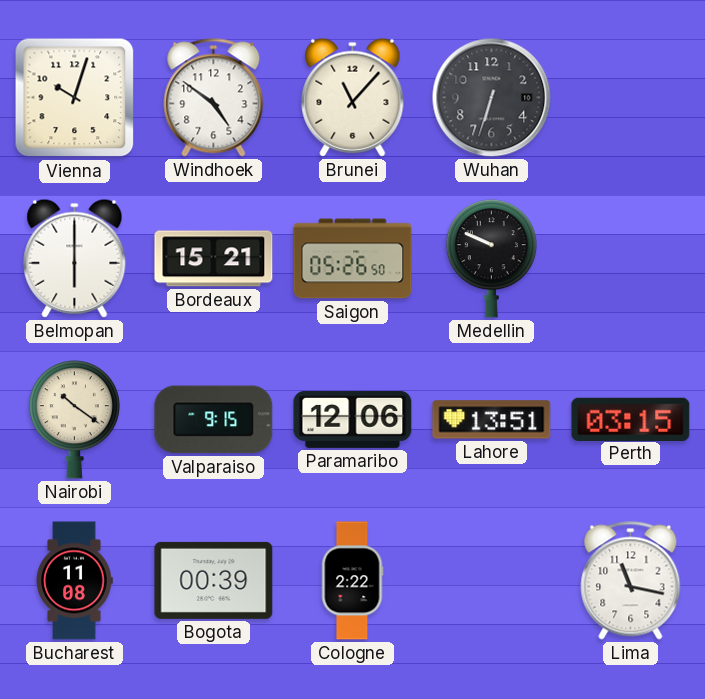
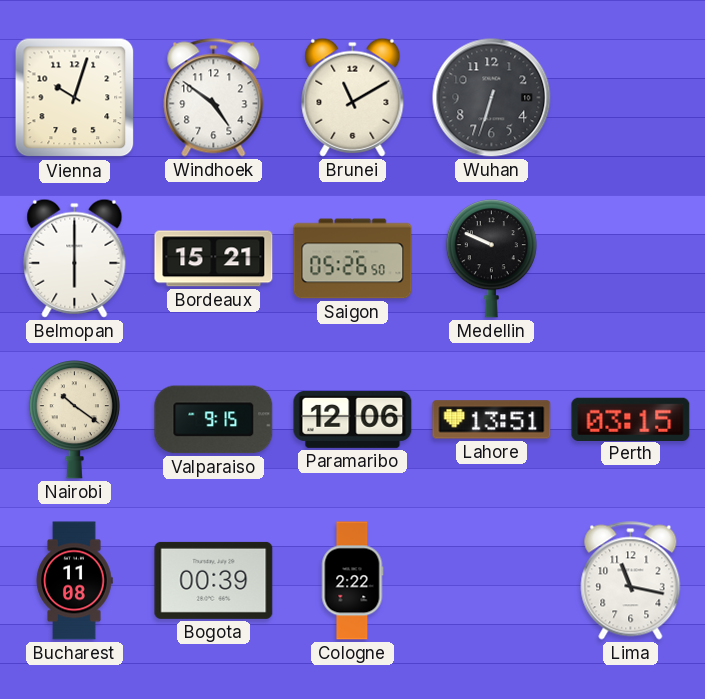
Brunei: 11:07 -> 11:10 (353, 97)
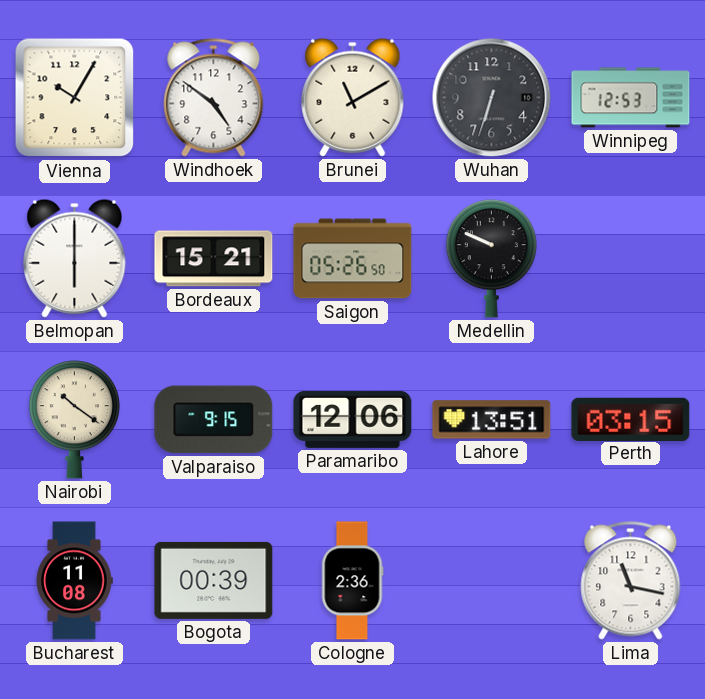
Vienna: 10:03 -> 10:05 (75, 98)
Winnipeg: none -> 12:53 (631, 98)
Cologne: 2:22 -> 2:36 (352, 581)
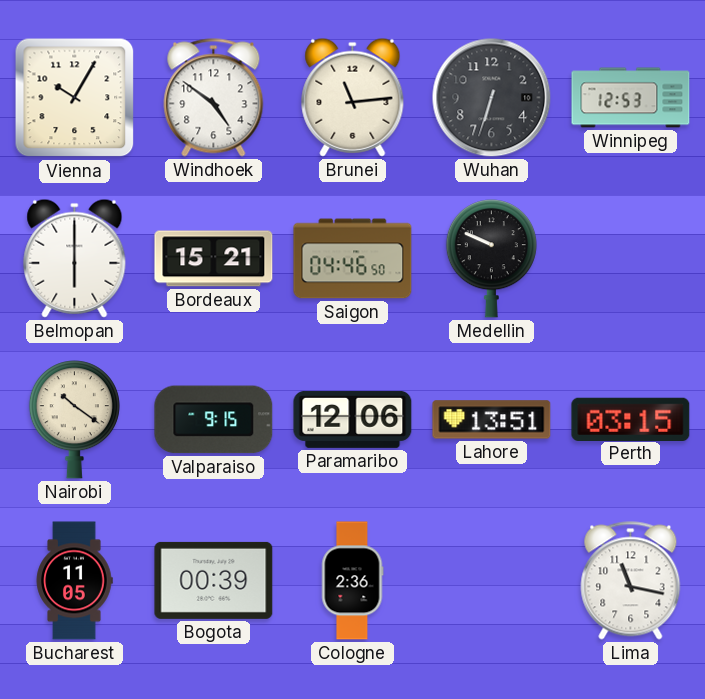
Brunei: 11:10 -> 11:14 (353, 97)
Saigon: 05:26 -> 04:46 (353, 259)
Bucharest: 11:08 -> 11:05 (74, 581)
